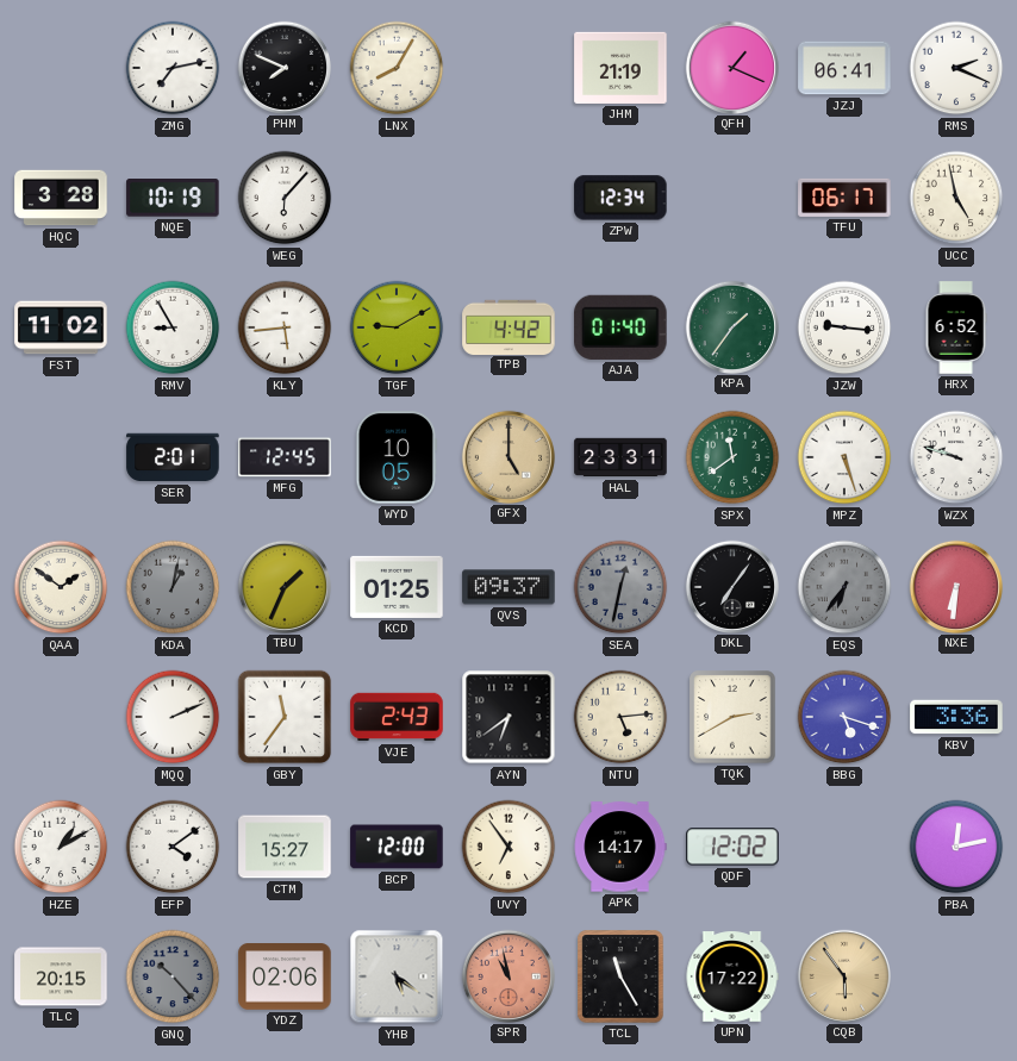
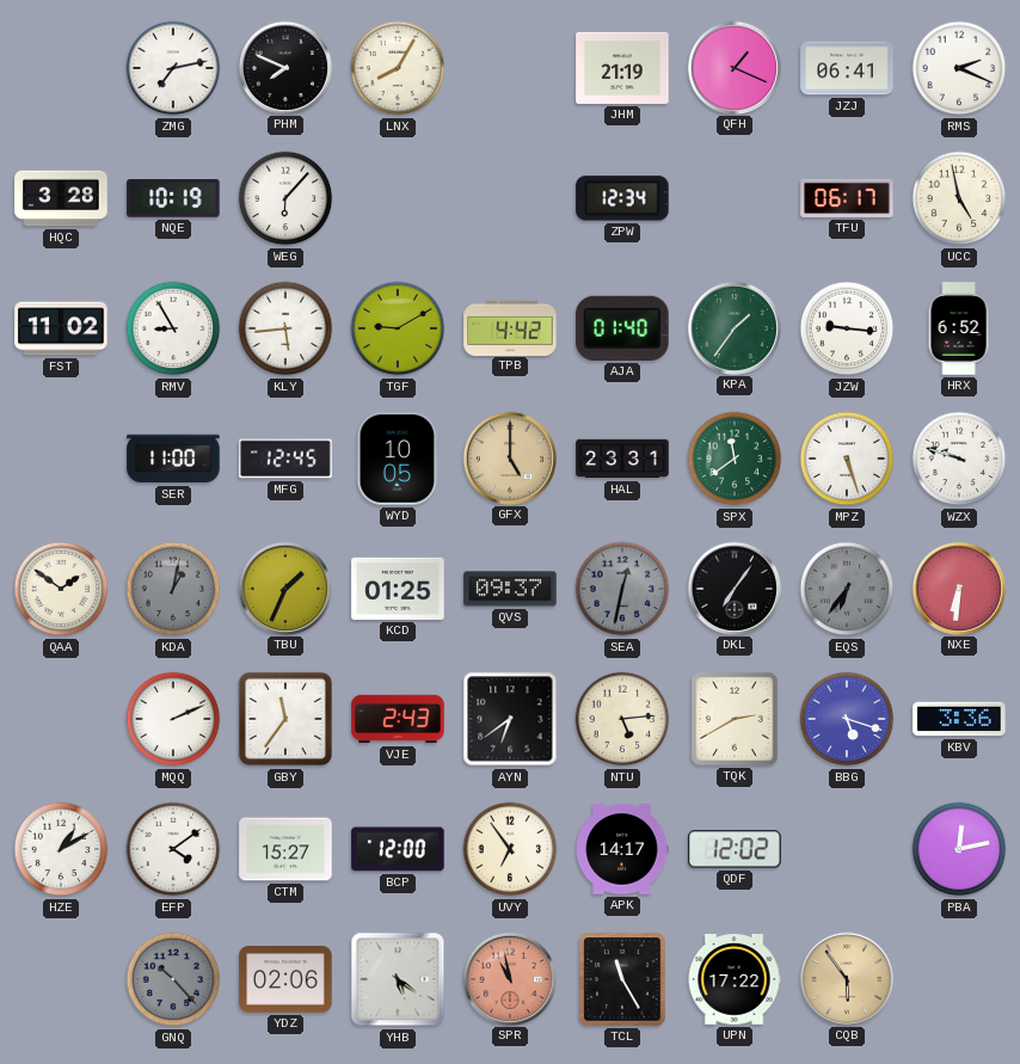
SER: 2:01 -> 11:00 (173, 459)
TLC: 20:15 -> none (61, 976)
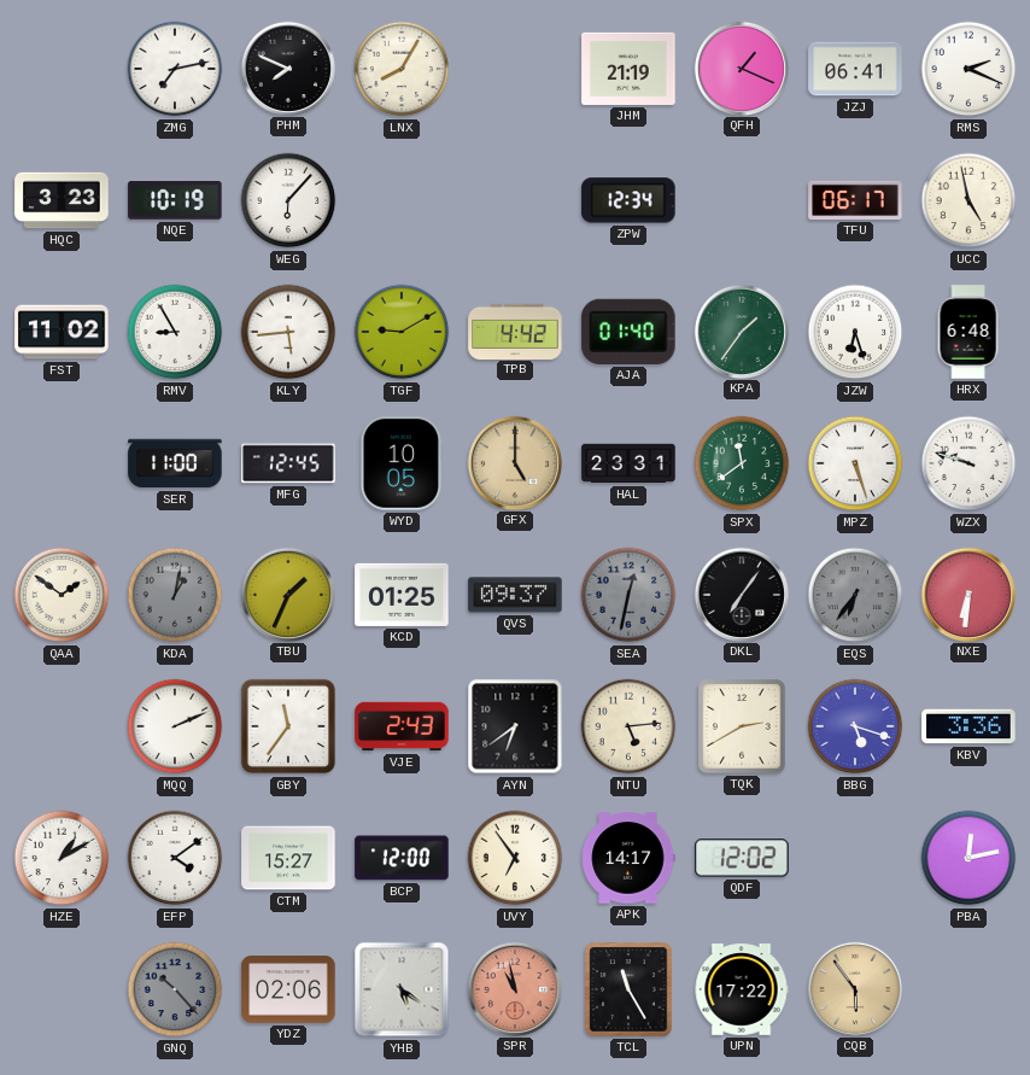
HQC: 3:28 -> 3:23 (62, 200)
JZW: 9:16 -> 6:27 (855, 332)
HRX: 6:52 -> 6:48 (968, 332)
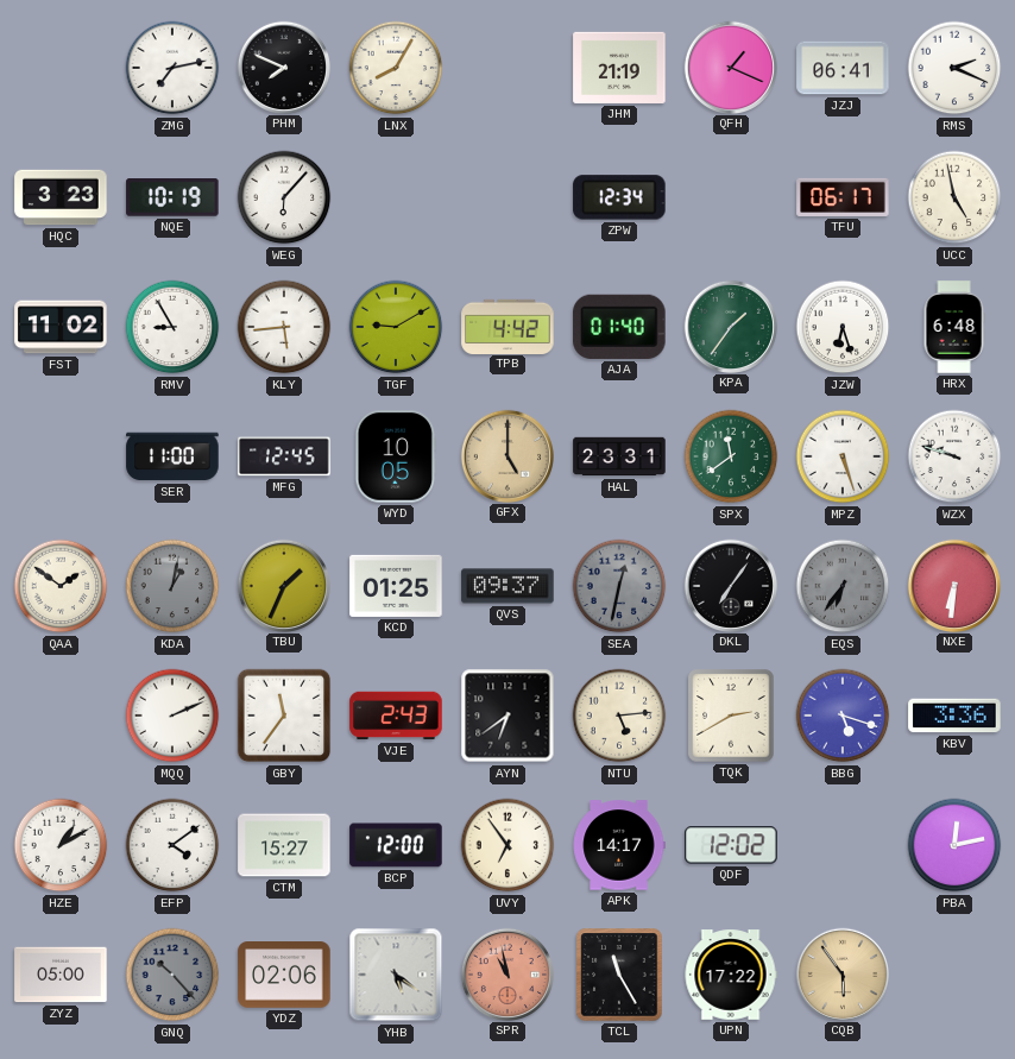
ZYZ: none -> 05:00 (61, 975)
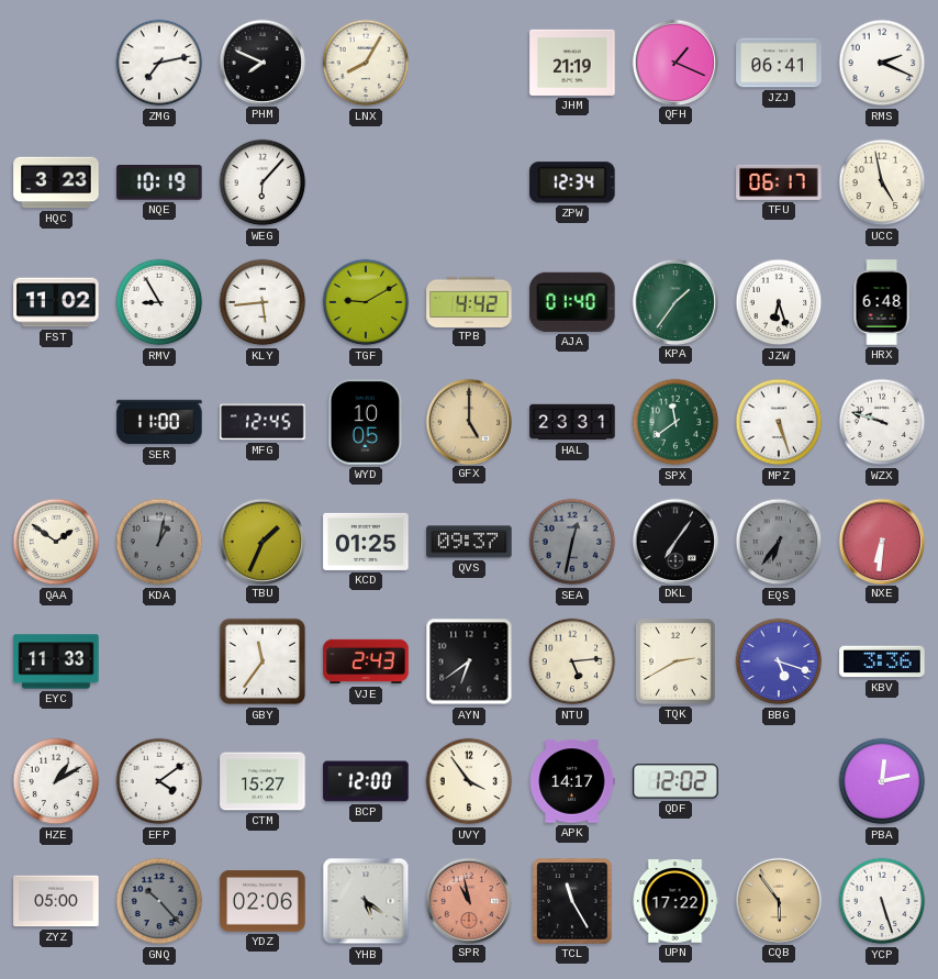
EYC: none -> 11:33 (56, 661)
MQQ: 2:11 -> none (172, 716)
UVY: 6:54 -> 3:54 (469, 781)
YCP: none -> 5:27 (882, 901)
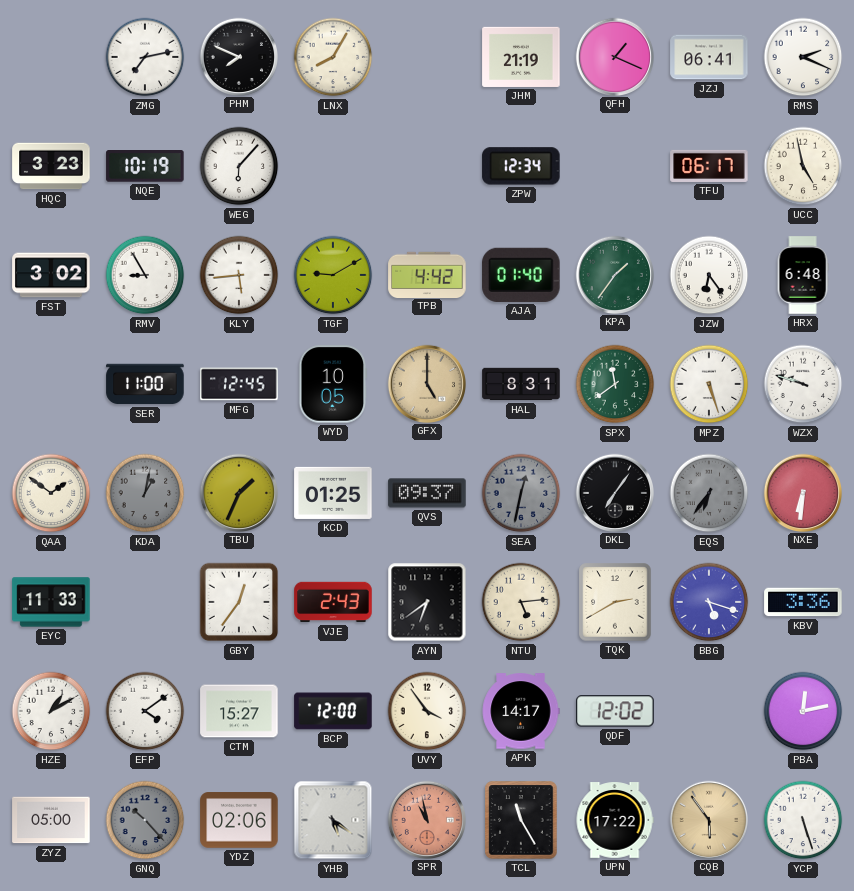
FST: 11:02 -> 3:02 (51, 275)
JZW: 6:27 -> 6:24 (709, 275)
HAL: 23:31 -> 8:31 (521, 384)
GBY: 11:36 -> 12:36 (239, 602)
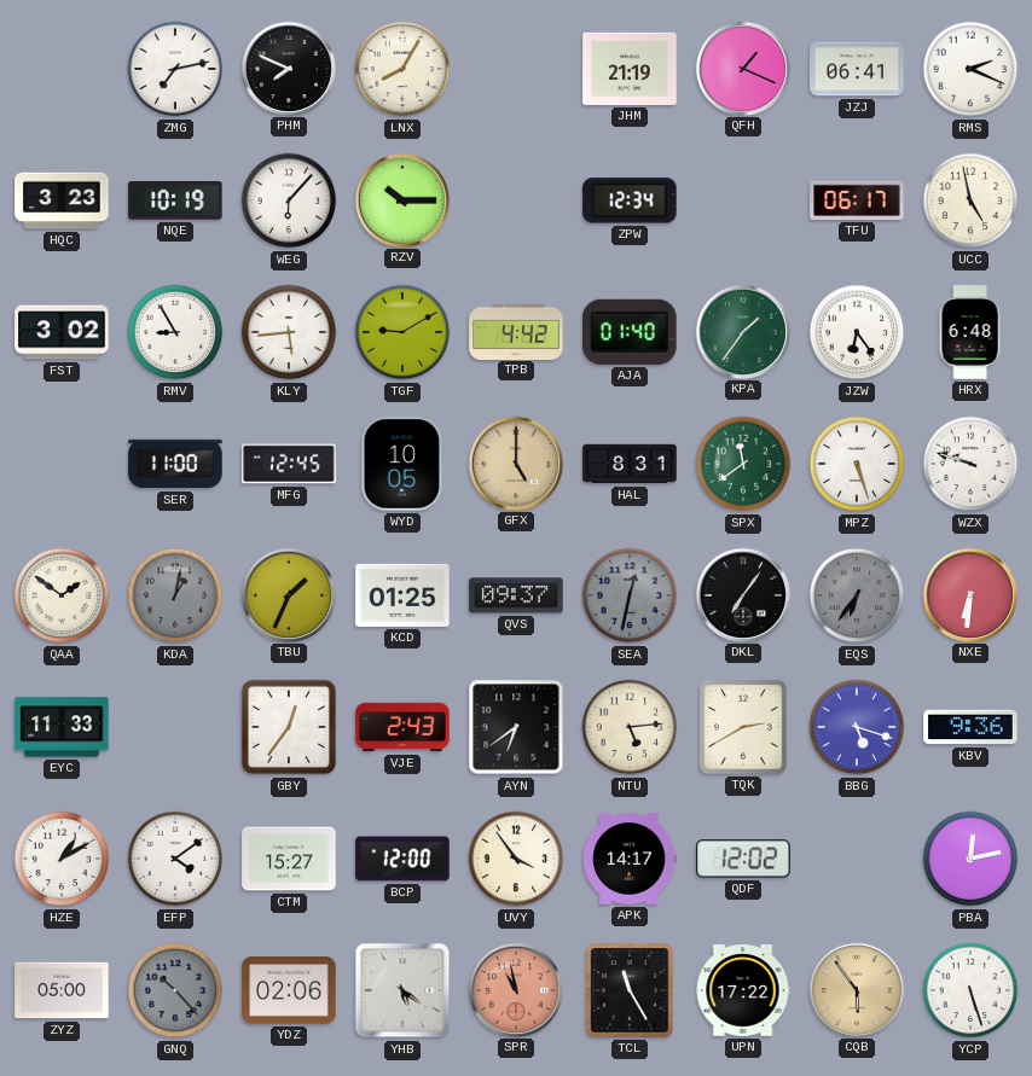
RZV: none -> 10:15 (401, 199)
KBV: 3:36 -> 9:36 (970, 727)
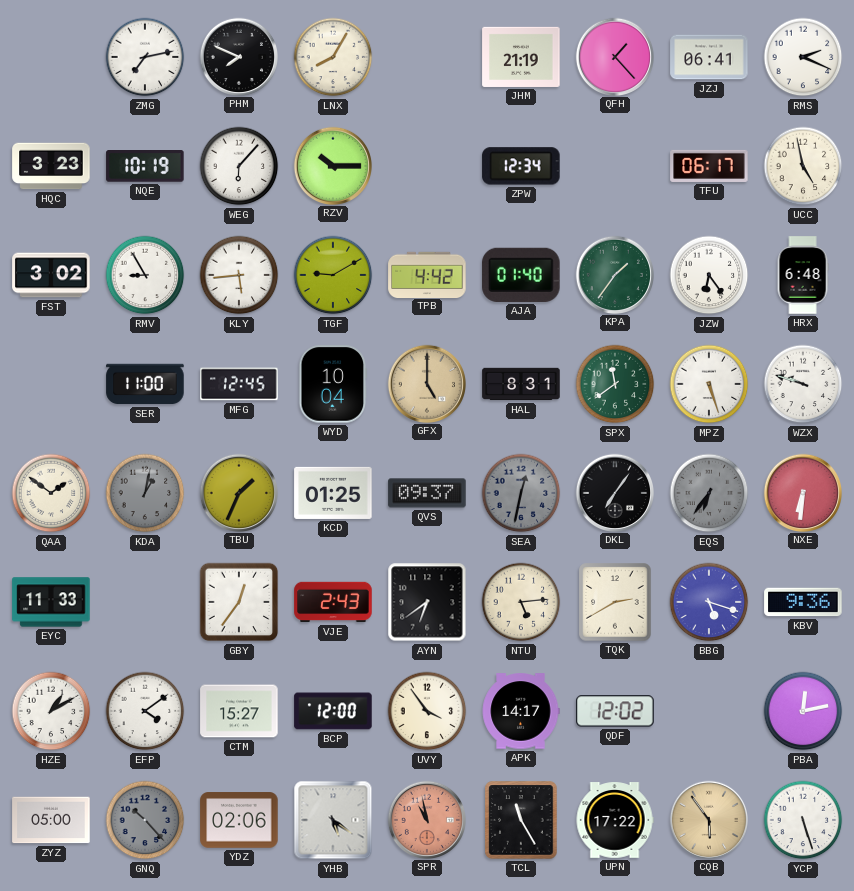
QFH: 1:19 -> 1:23 (614, 56)
WYD: 10:05 -> 10:04 (333, 384)
